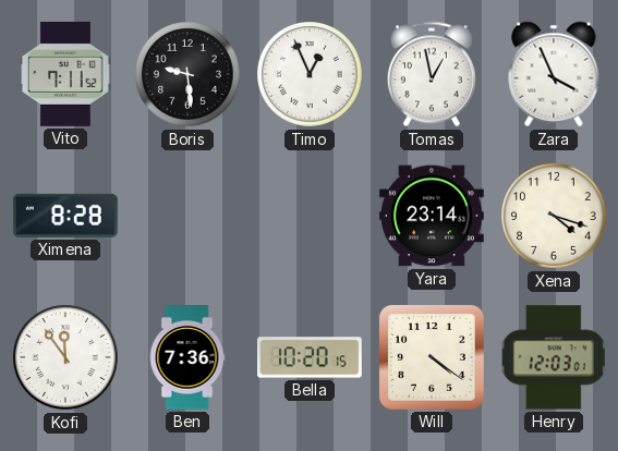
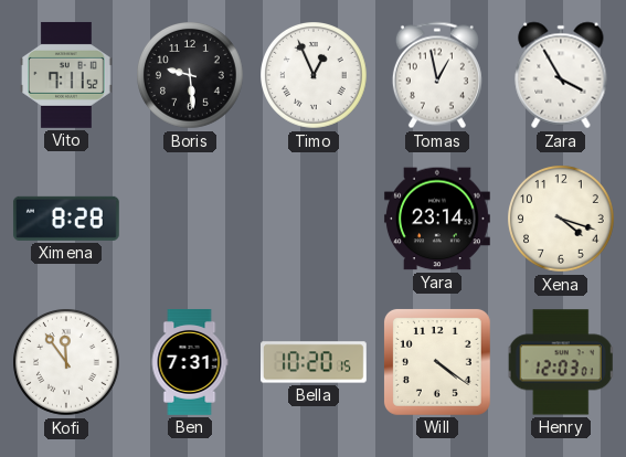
Zara: 3:56 -> 3:55 (561, 75)
Ben: 7:36 -> 7:31 (190, 363)
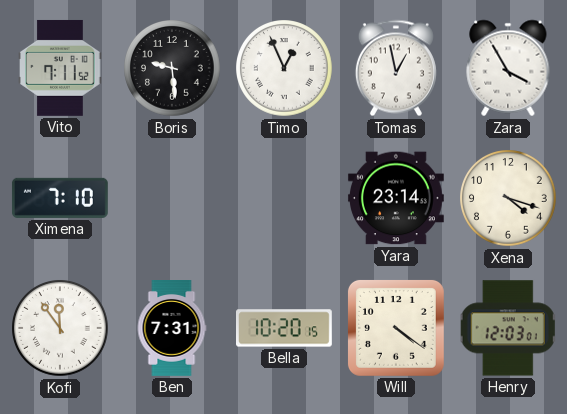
Ximena: 8:28 -> 7:10 (60, 198)
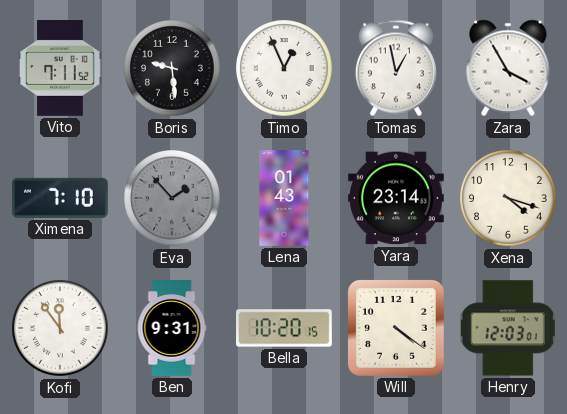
Eva: none -> 1:53 (173, 199)
Lena: none -> 01:43 (284, 199)
Ben: 7:31 -> 9:31 (172, 329)
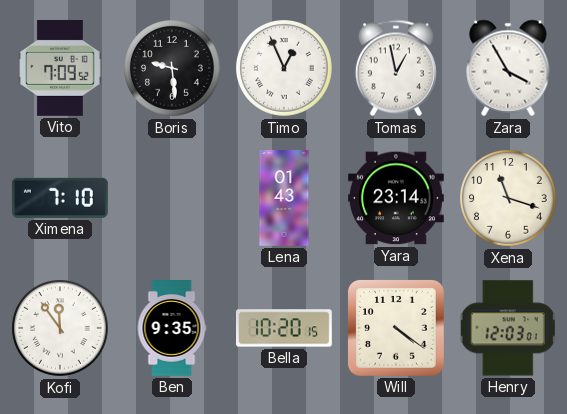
Vito: 7:11 -> 7:09 (61, 68)
Eva: 1:53 -> none (173, 199)
Xena: 4:18 -> 11:18 (509, 199)
Ben: 9:31 -> 9:35 (172, 329)
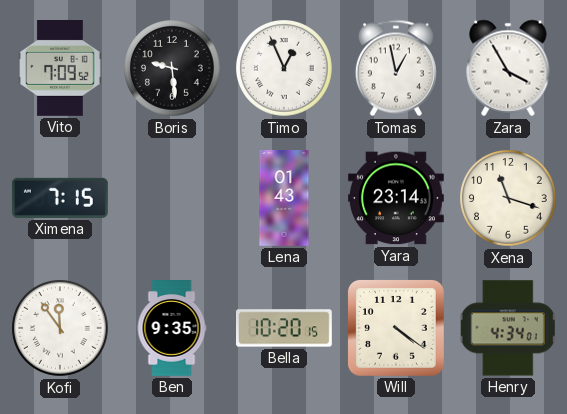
Ximena: 7:10 -> 7:15 (60, 198)
Henry: 12:03 -> 4:34 (508, 328)
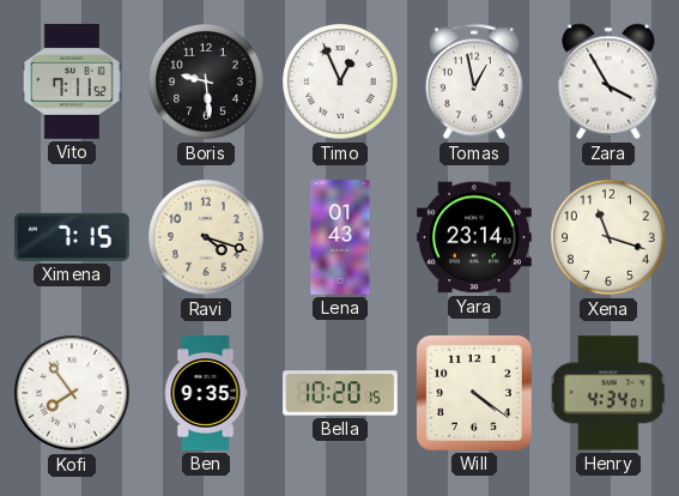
Vito: 7:09 -> 7:11 (73, 81)
Ravi: none -> 4:18 (207, 238)
Kofi: 11:54 -> 7:54 (73, 394)
